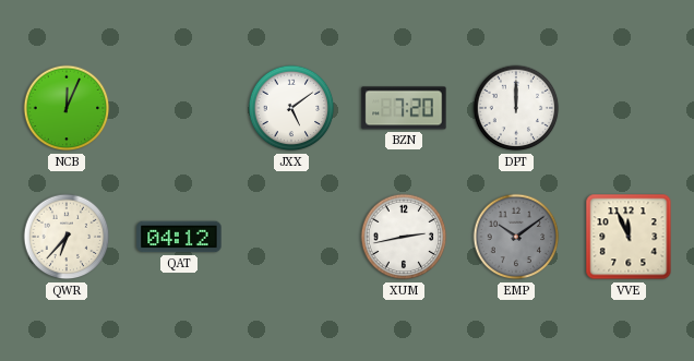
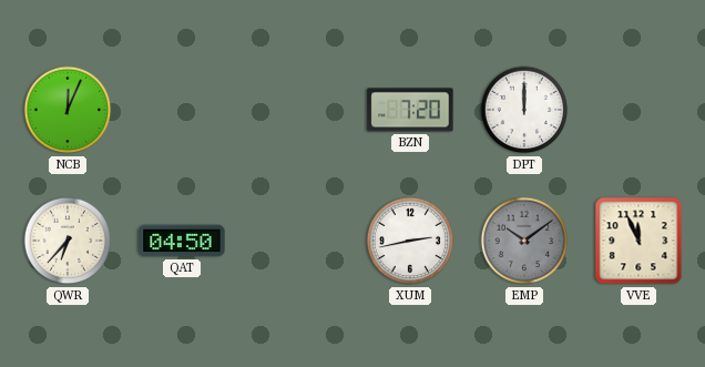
JXX: 5:09 -> none (291, 108)
QAT: 04:12 -> 04:50 (182, 241)
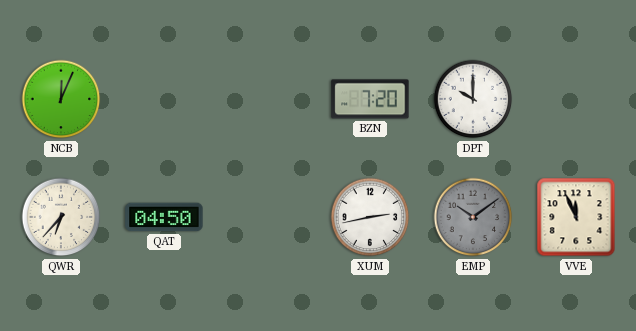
DPT: 12:00 -> 10:00 (473, 99)
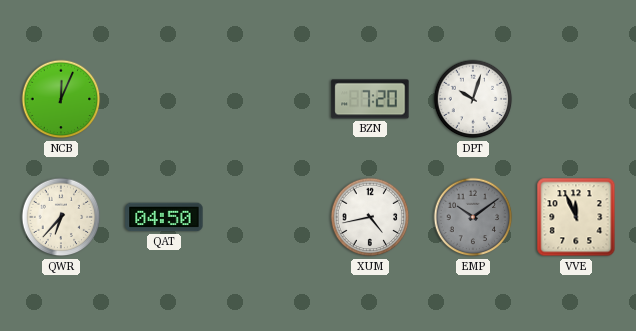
DPT: 10:00 -> 10:03 (473, 99)
XUM: 2:43 -> 4:43 (370, 217)
